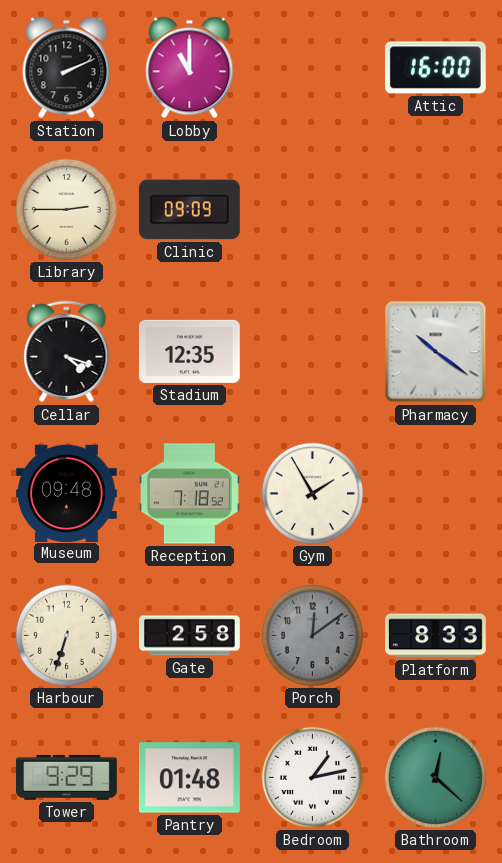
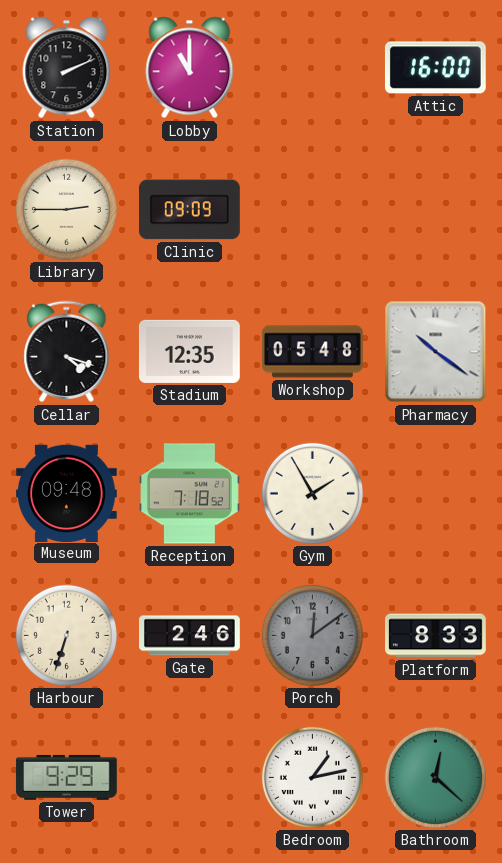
Workshop: none -> 05:48 (313, 352)
Gate: 2:58 -> 2:46 (190, 636)
Pantry: 01:48 -> none (190, 778)
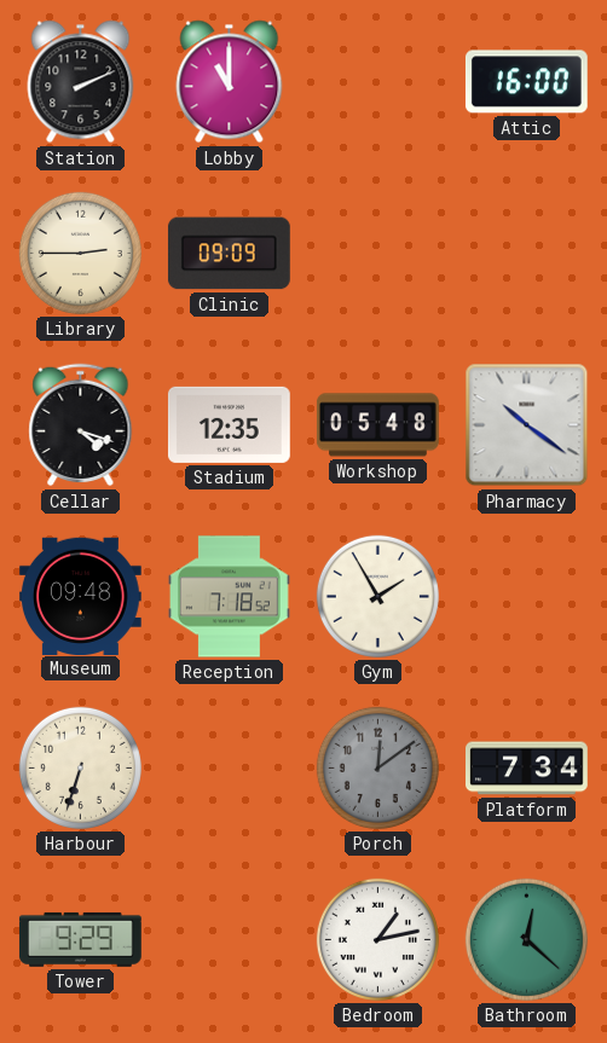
Gate: 2:46 -> none (190, 636)
Platform: 8:33 -> 7:34 (527, 769)
